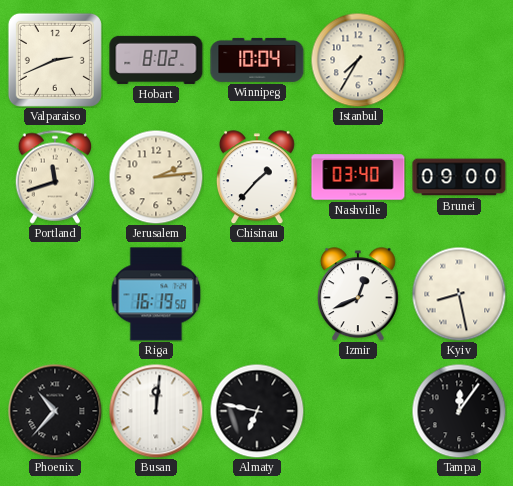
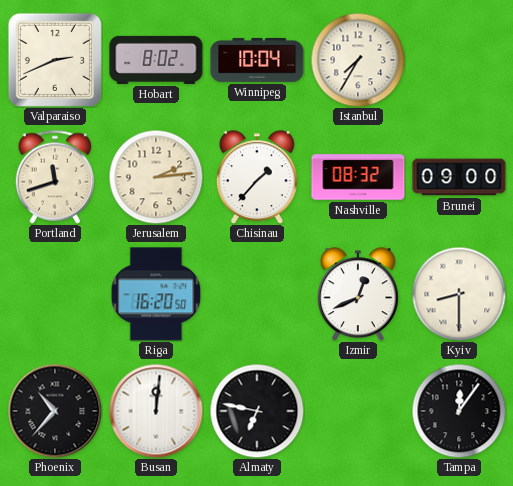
Nashville: 03:40 -> 08:32 (358, 177)
Riga: 16:19 -> 16:20 (156, 294)
Kyiv: 8:28 -> 8:30 (459, 294)
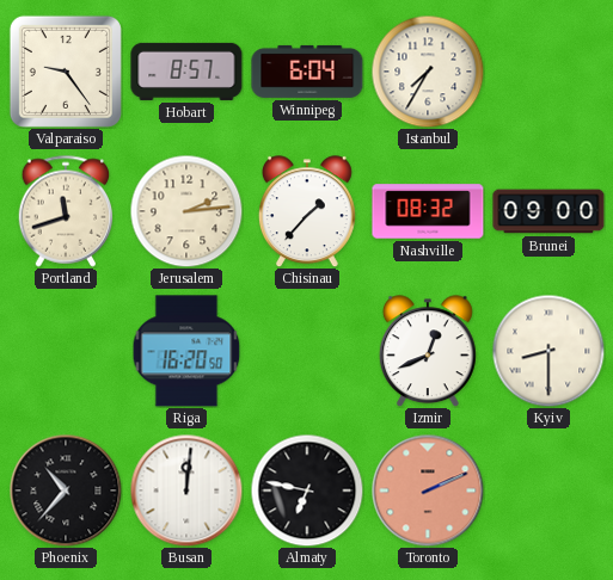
Valparaiso: 2:41 -> 9:24 (66, 72)
Hobart: 8:02 -> 8:57 (186, 72)
Winnipeg: 10:04 -> 6:04 (307, 72)
Toronto: none -> 2:11 (428, 490)
Tampa: 12:06 -> none (459, 411)
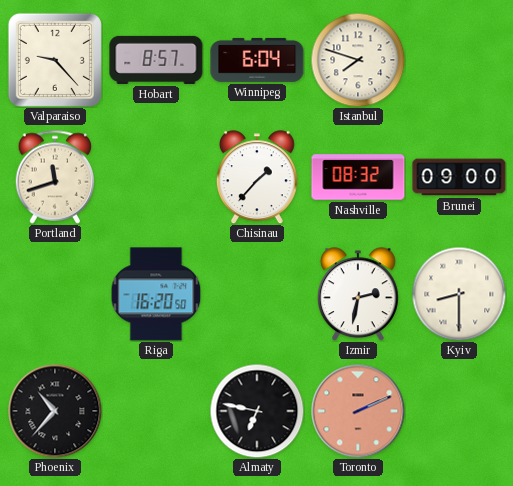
Valparaiso: 9:24 -> 9:23 (55, 60)
Istanbul: 7:35 -> 7:48 (358, 60)
Jerusalem: 2:14 -> none (186, 211)
Izmir: 12:41 -> 2:32 (358, 294)
Busan: 12:01 -> none (186, 490)
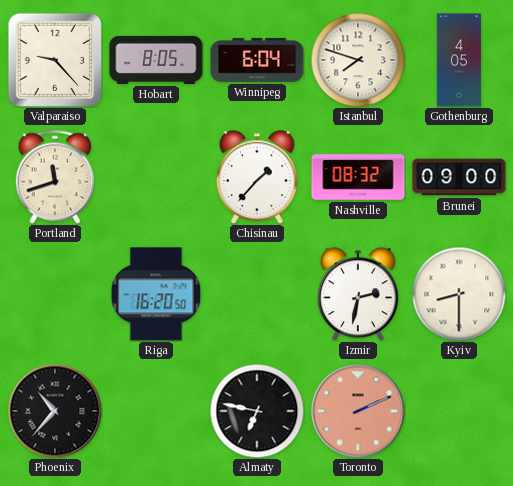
Hobart: 8:57 -> 8:05 (156, 60)
Gothenburg: none -> 4:05 (459, 60)
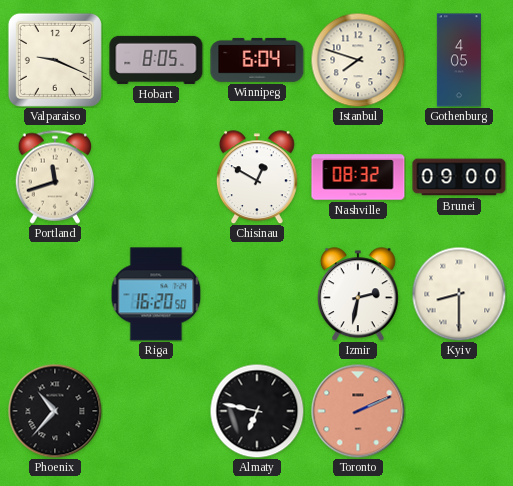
Valparaiso: 9:23 -> 9:19 (55, 60)
Chisinau: 1:37 -> 12:50 (257, 177)
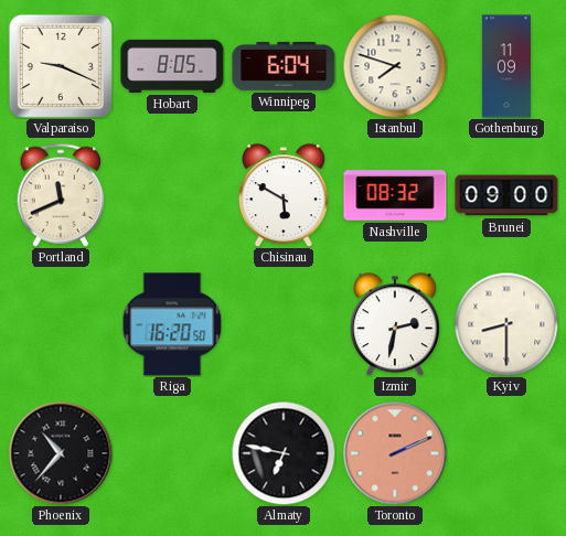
Gothenburg: 4:05 -> 11:09 (506, 66)
Portland: 11:42 -> 11:41 (61, 195)
Chisinau: 12:50 -> 5:50 (284, 195)
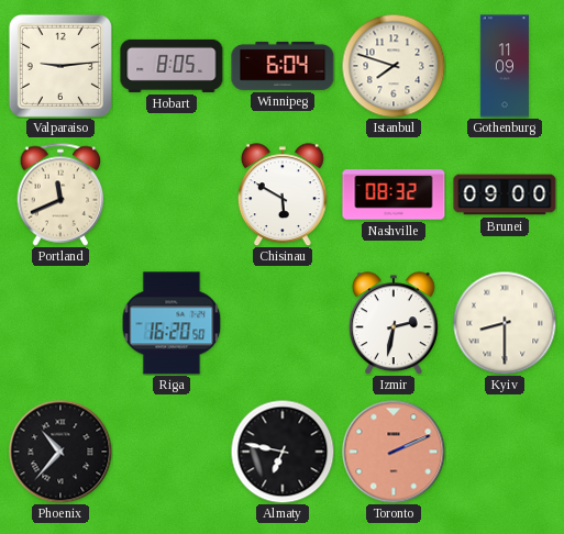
Valparaiso: 9:19 -> 9:14 (60, 66)
